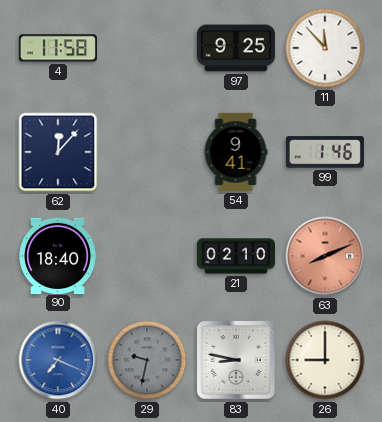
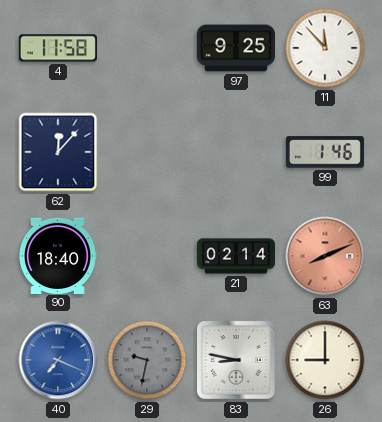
54: 9:41 -> none (236, 152)
21: 02:10 -> 02:14 (236, 256)
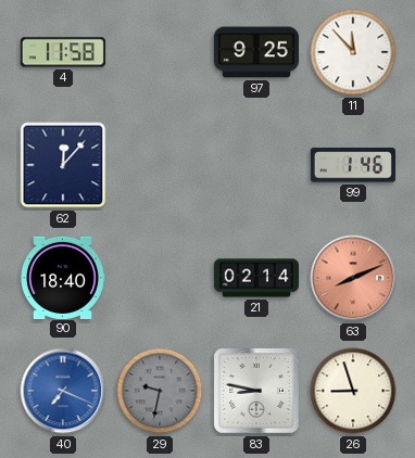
26: 9:00 -> 8:57 (353, 391)
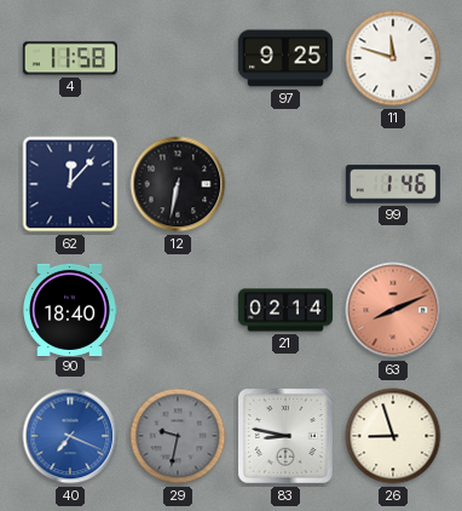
11: 11:53 -> 11:48 (393, 58)
12: none -> 6:32 (178, 184)
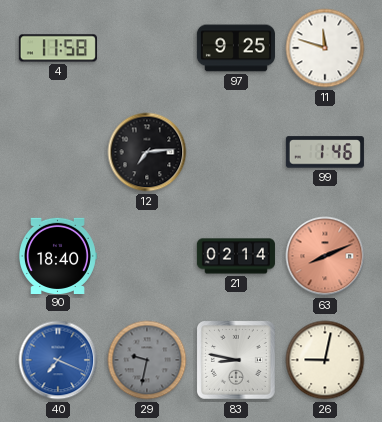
62: 12:07 -> none (70, 184)
12: 6:32 -> 7:14 (147, 152)
26: 8:57 -> 9:02 (325, 360)
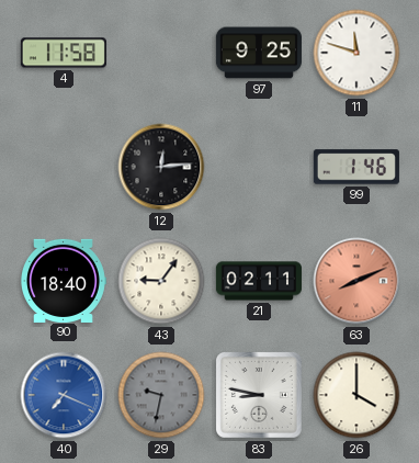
12: 7:14 -> 12:14 (161, 167)
43: none -> 9:06 (161, 281)
21: 02:14 -> 02:11 (259, 281)
26: 9:02 -> 4:00 (356, 395)
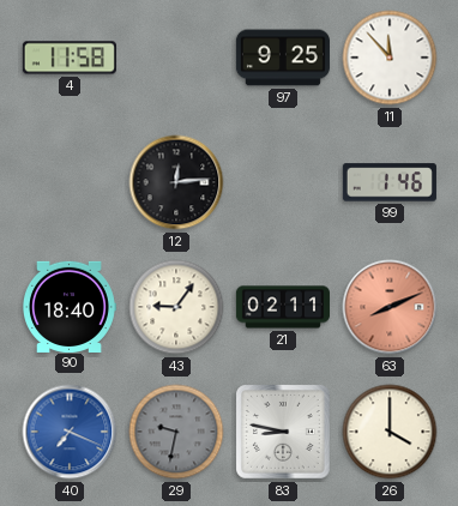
11: 11:48 -> 11:53 (390, 58)
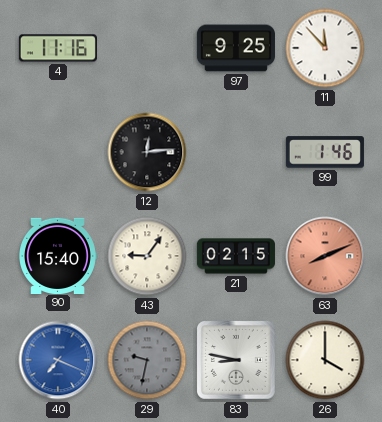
4: 11:58 -> 11:16 (58, 48)
90: 18:40 -> 15:40 (58, 255)
21: 02:11 -> 02:15 (236, 256)
